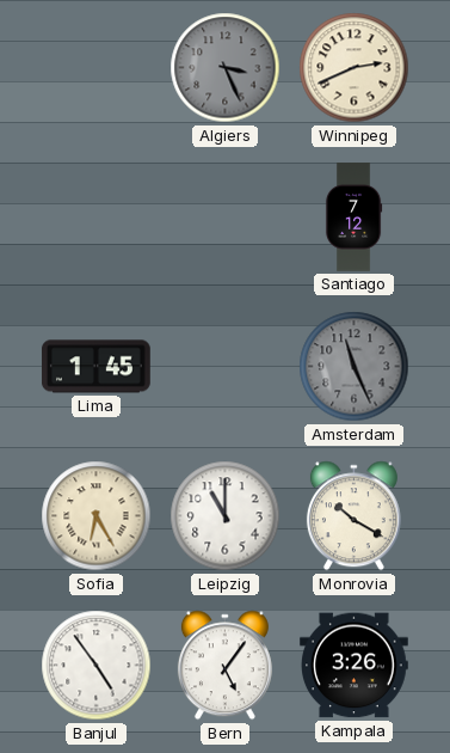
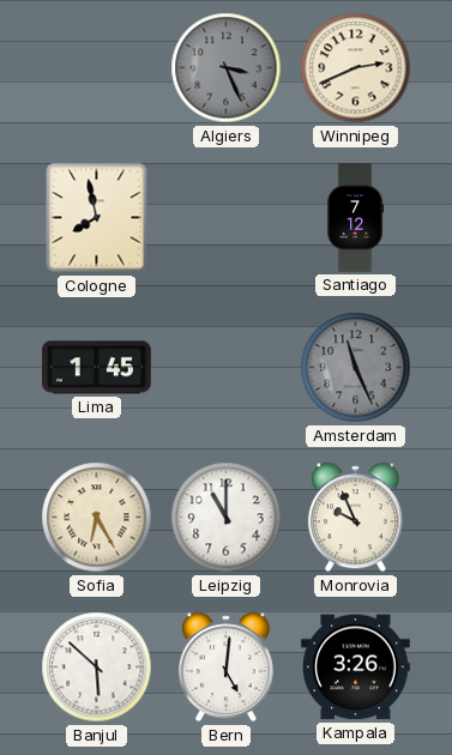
Cologne: none -> 7:58 (97, 218)
Monrovia: 10:20 -> 9:56 (355, 518)
Banjul: 4:54 -> 5:52 (97, 668)
Bern: 5:06 -> 5:01 (225, 668)
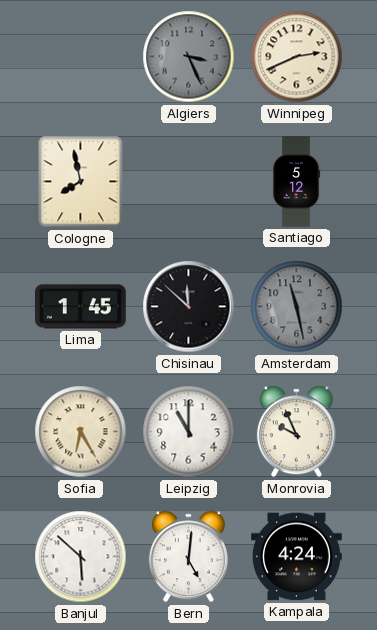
Santiago: 7:12 -> 5:12 (296, 182)
Chisinau: none -> 11:52 (189, 307)
Amsterdam: 11:26 -> 11:28 (297, 307)
Kampala: 3:26 -> 4:24 (297, 557)
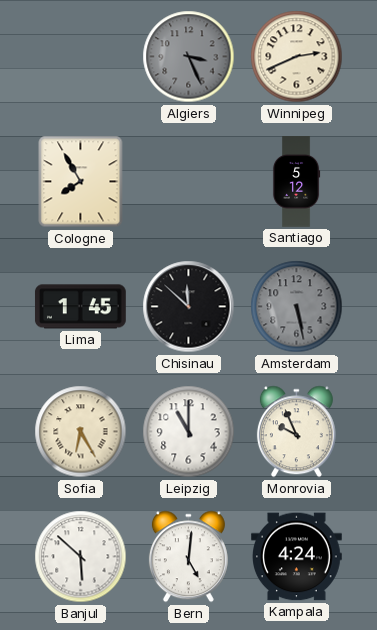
Cologne: 7:58 -> 7:55 (81, 182)
Amsterdam: 11:28 -> 5:28 (297, 307)
